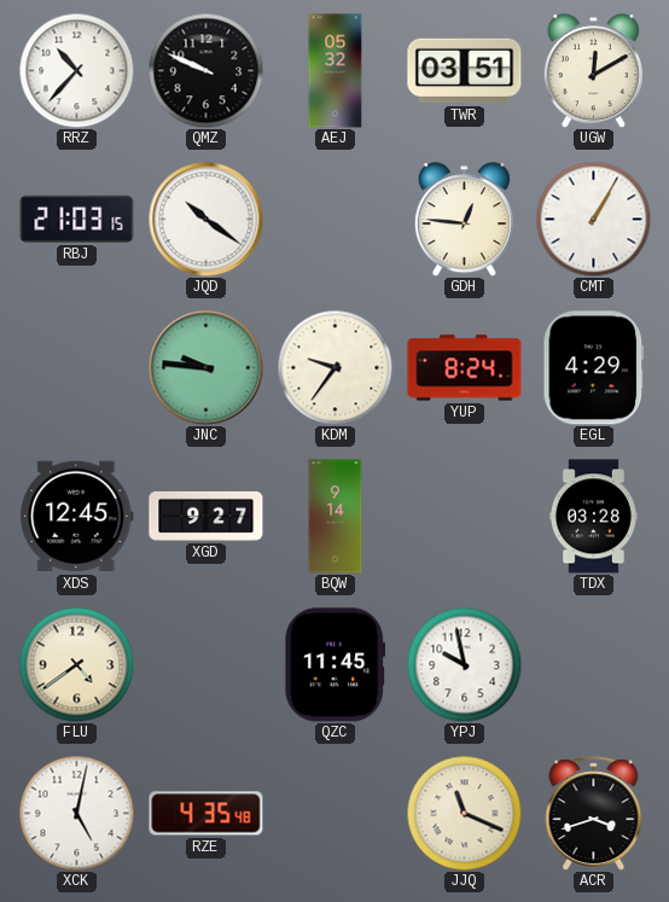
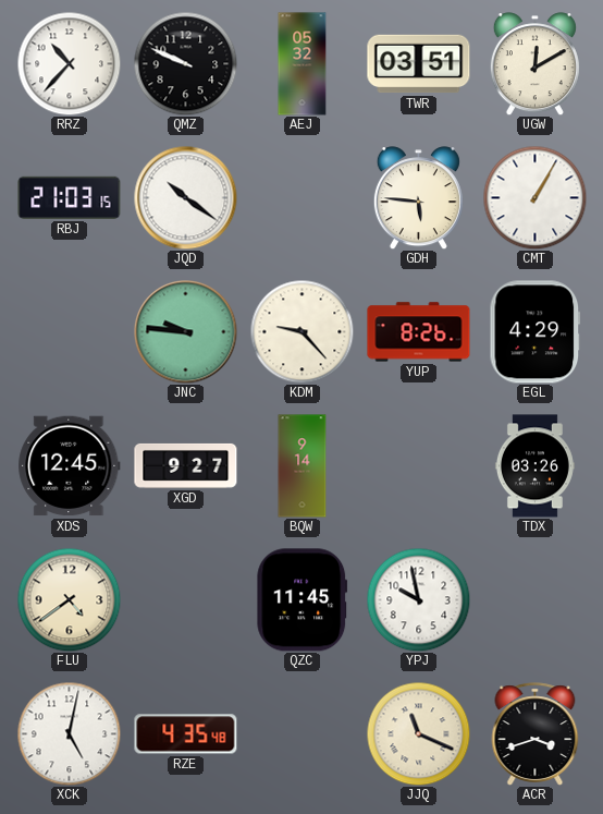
GDH: 12:46 -> 5:46 (418, 198)
KDM: 9:36 -> 9:23 (301, 331)
YUP: 8:24 -> 8:26 (419, 332)
TDX: 03:28 -> 03:26 (534, 466)
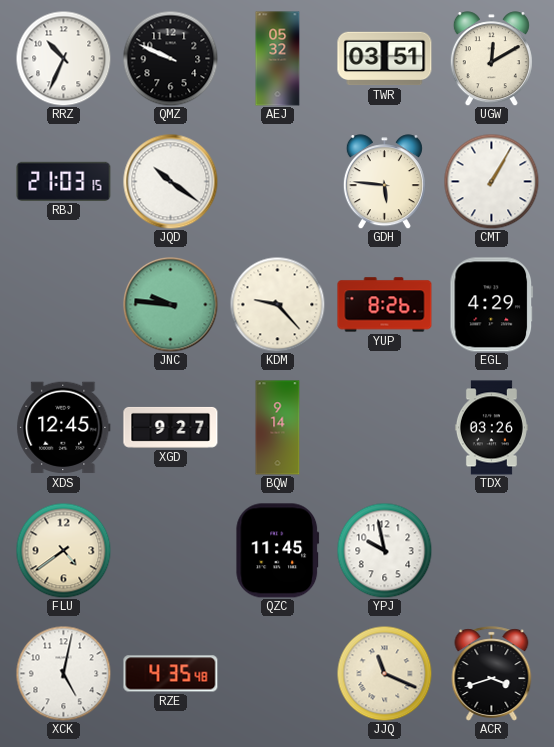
RRZ: 10:37 -> 10:34 (63, 58)
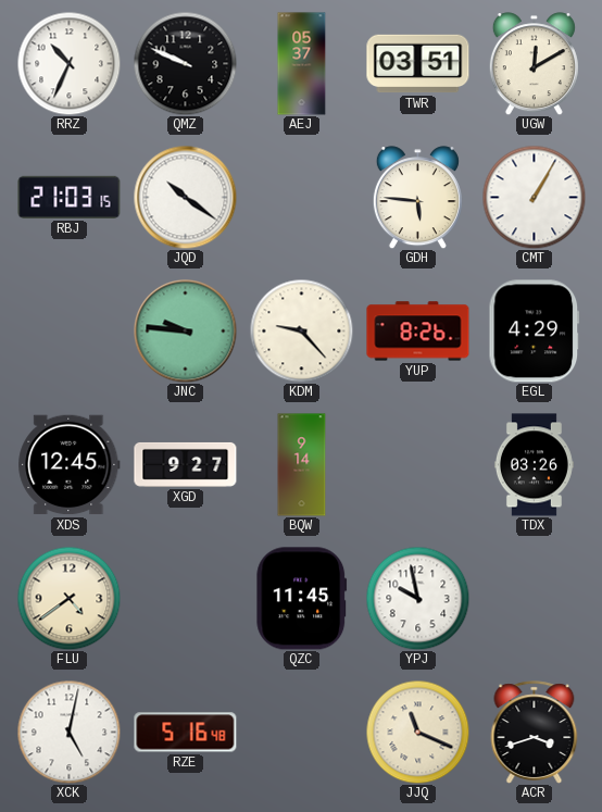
AEJ: 05:32 -> 05:37 (302, 64)
RZE: 4:35 -> 5:16 (186, 733)
